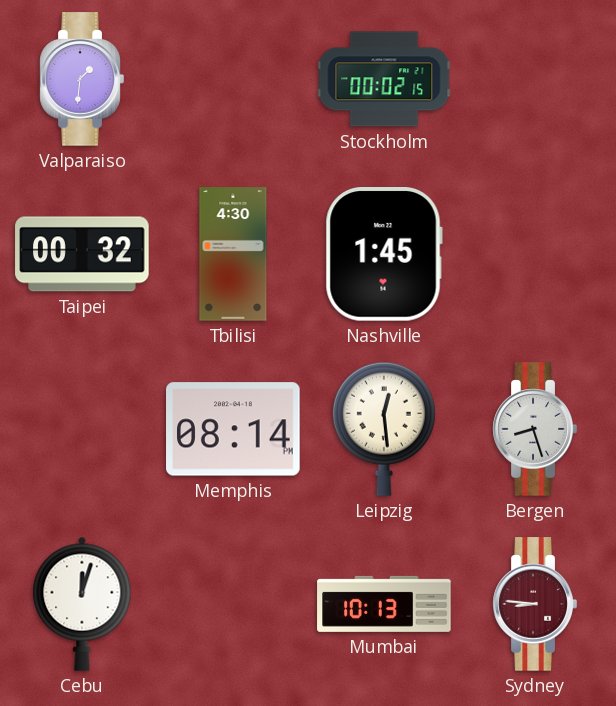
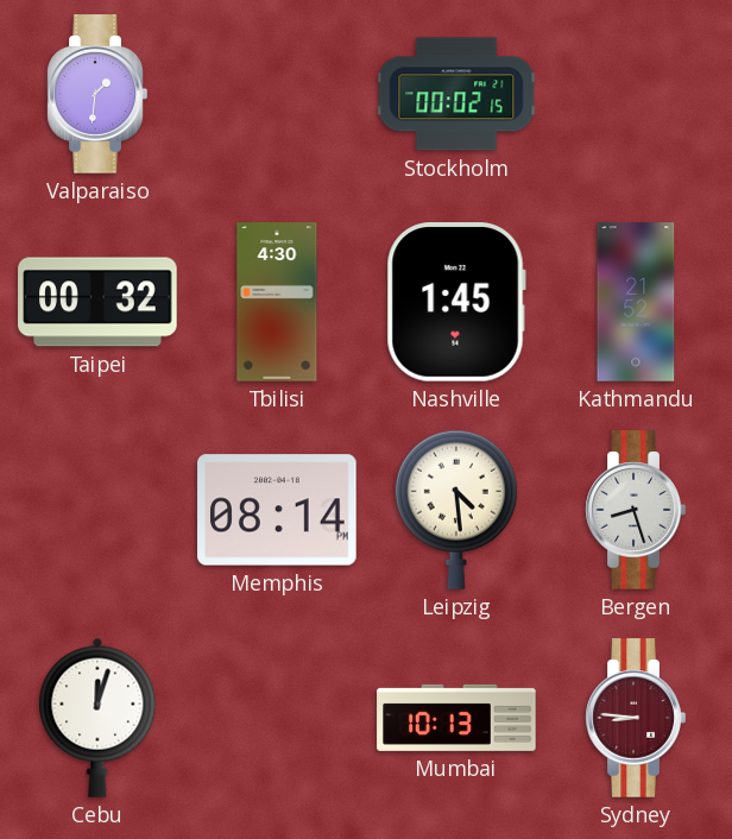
Kathmandu: none -> 21:52 (636, 302)
Leipzig: 12:29 -> 4:29 (456, 510)
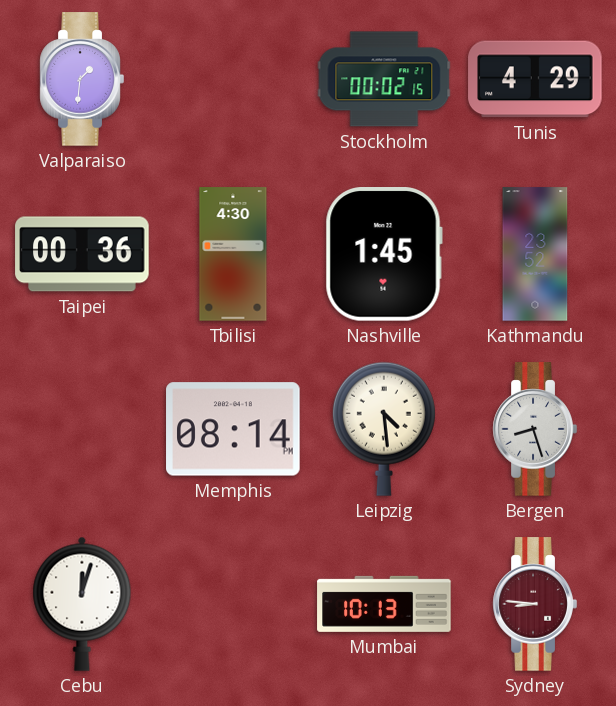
Tunis: none -> 4:29 (535, 79)
Taipei: 00:32 -> 00:36 (82, 254)
Kathmandu: 21:52 -> 23:52 (535, 254)
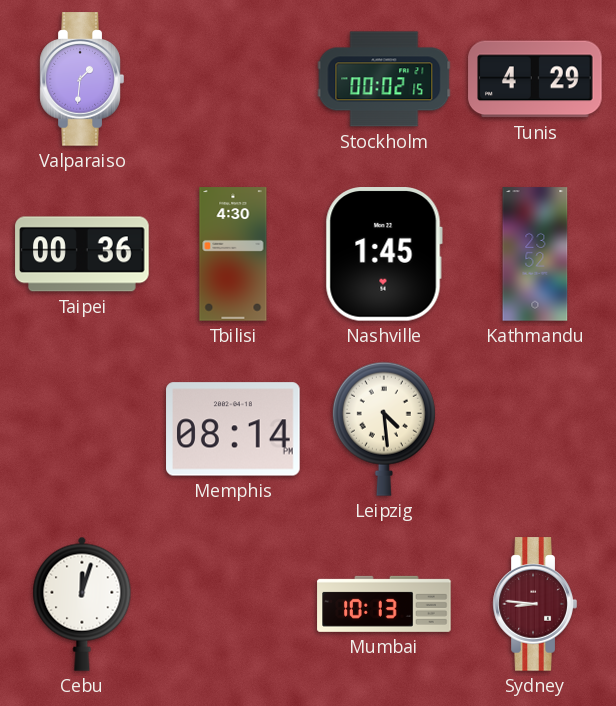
Bergen: 8:27 -> none (535, 429)
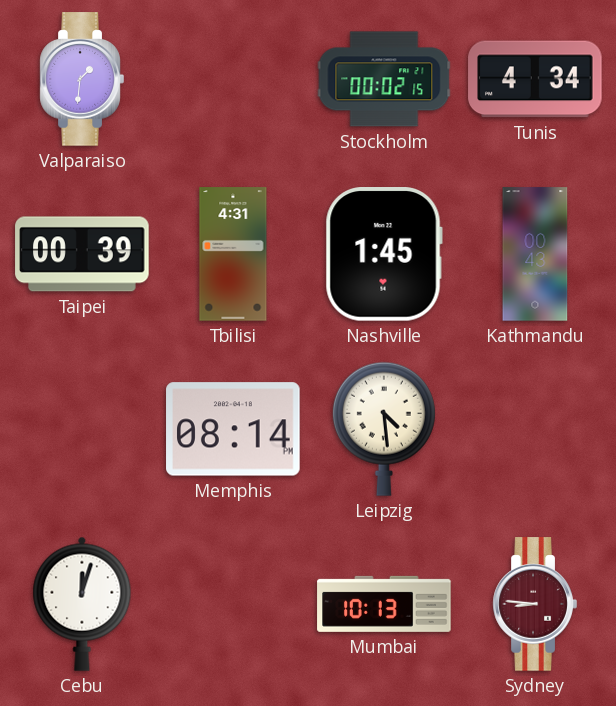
Tunis: 4:29 -> 4:34 (535, 79)
Taipei: 00:36 -> 00:39 (82, 254)
Tbilisi: 4:30 -> 4:31 (233, 254)
Kathmandu: 23:52 -> 00:43 (535, 254)
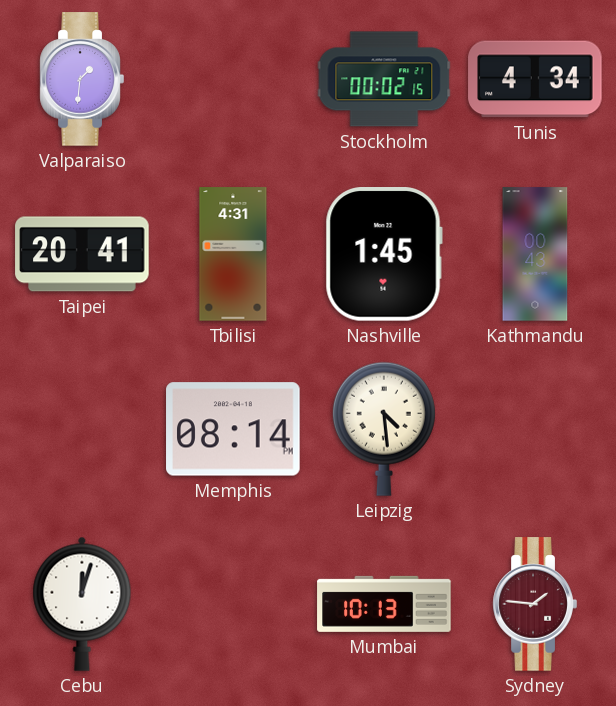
Taipei: 00:39 -> 20:41 (82, 254)
Sydney: 8:46 -> 1:46 (535, 604)
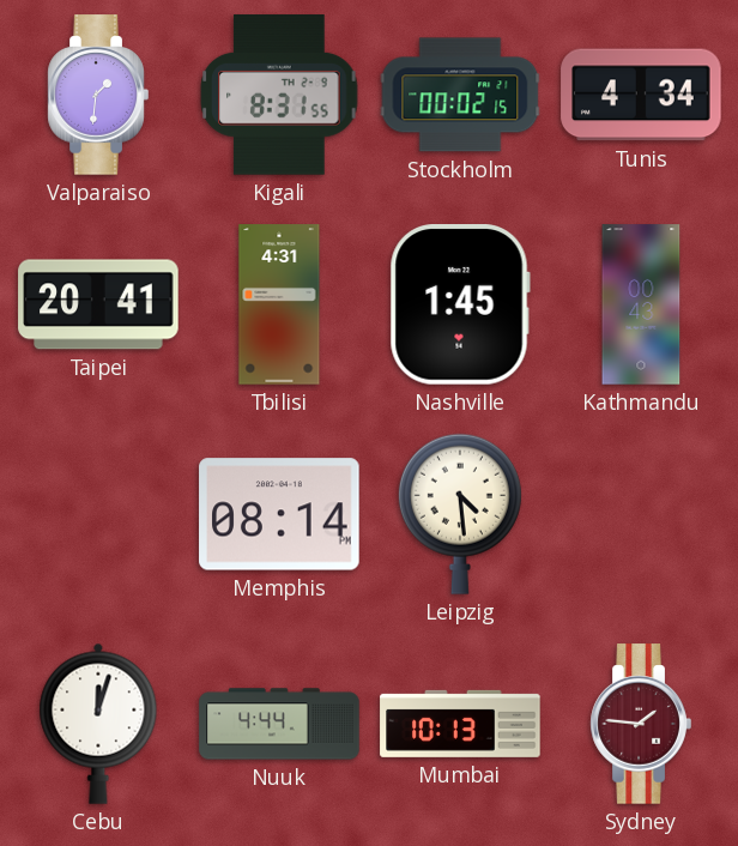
Kigali: none -> 8:31 (279, 95)
Nuuk: none -> 4:44 (279, 724)
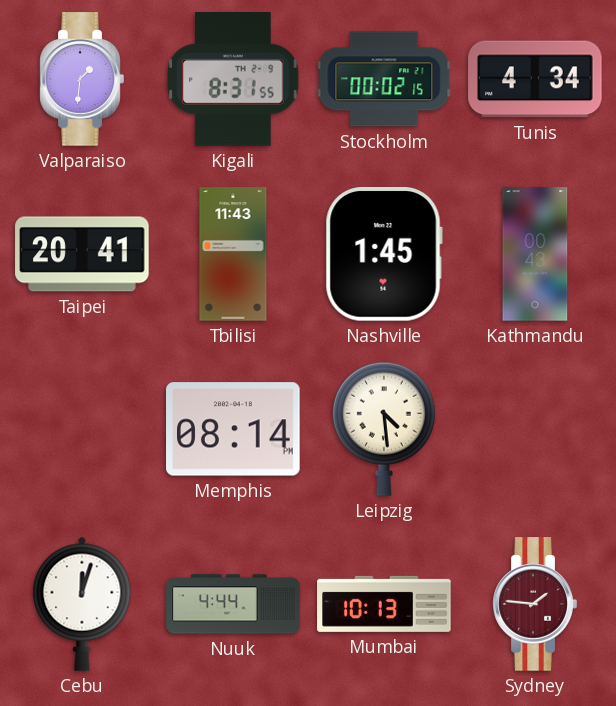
Tbilisi: 4:31 -> 11:43 (233, 254)
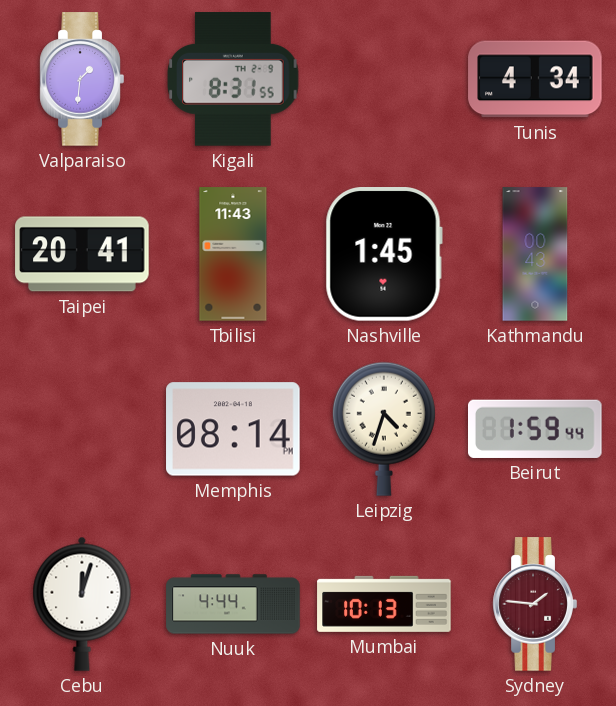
Stockholm: 00:02 -> none (384, 79)
Leipzig: 4:29 -> 4:33 (384, 429)
Beirut: none -> 1:59 (536, 429)
